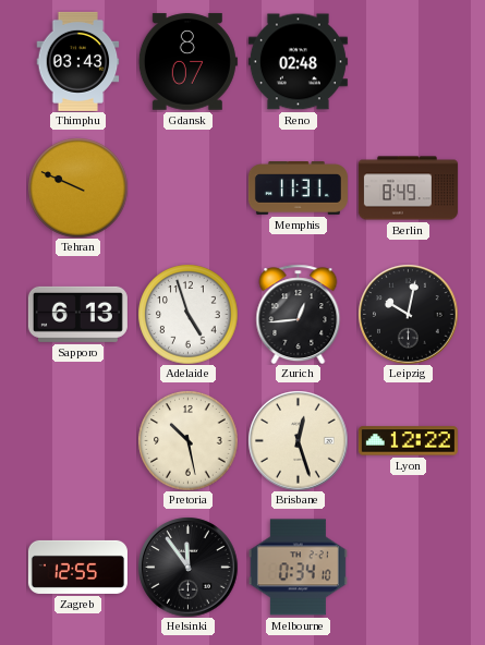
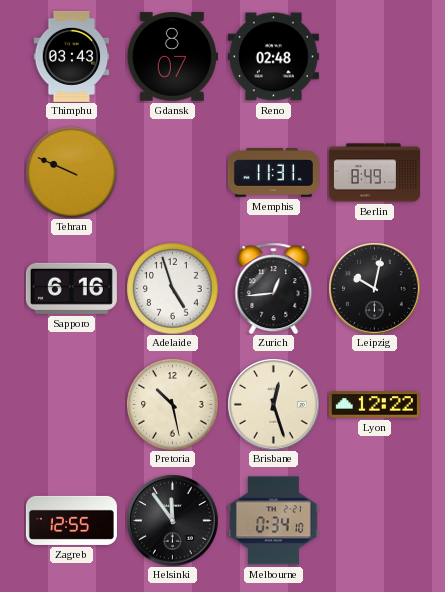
Sapporo: 6:13 -> 6:16 (71, 288)
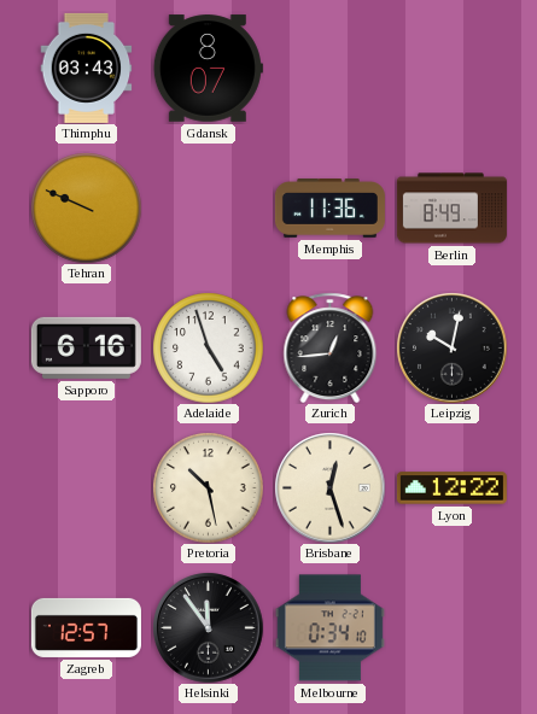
Reno: 02:48 -> none (273, 57)
Memphis: 11:31 -> 11:36 (329, 209)
Zagreb: 12:55 -> 12:57 (86, 627)
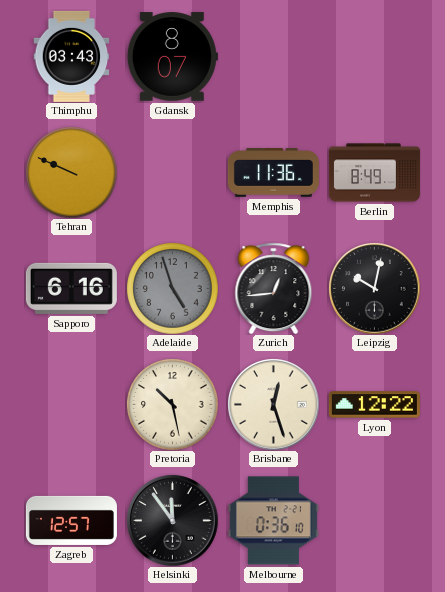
Adelaide dial: white -> grey (172, 288)
Melbourne: 0:34 -> 0:36 (273, 521)
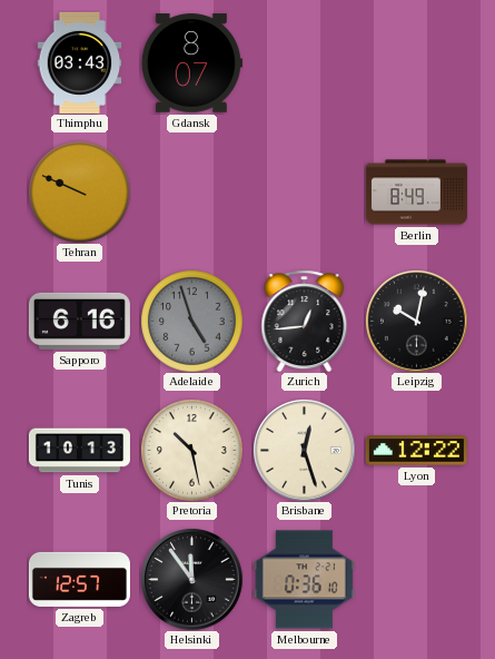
Memphis: 11:36 -> none (273, 173)
Tunis: none -> 10:13 (79, 451)
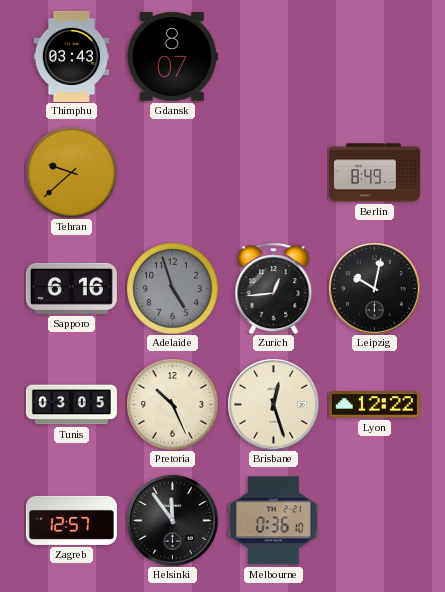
Tehran: 9:49 -> 9:38 (71, 172)
Tunis: 10:13 -> 03:05 (71, 405)
Pretoria: 10:28 -> 10:26 (172, 404)
